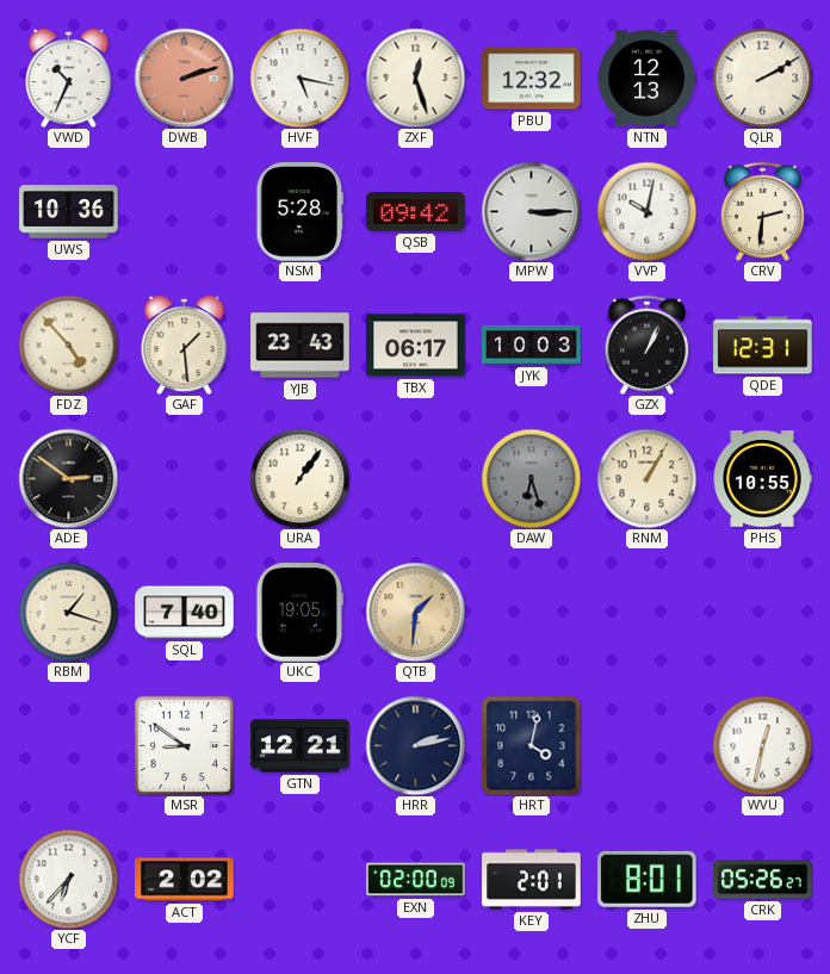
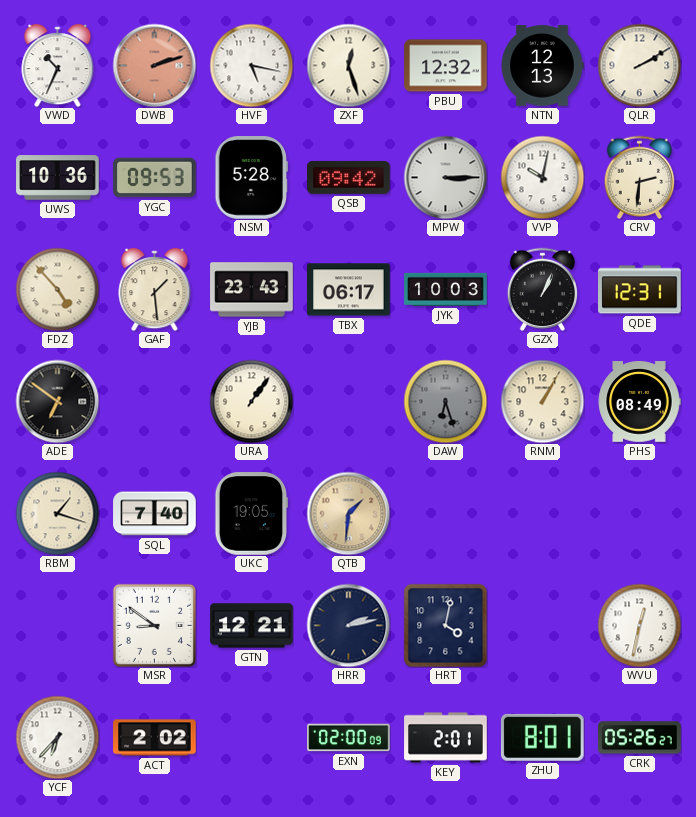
YGC: none -> 09:53 (155, 178)
ADE: 2:51 -> 6:51 (57, 401)
PHS: 10:55 -> 08:49 (639, 402)
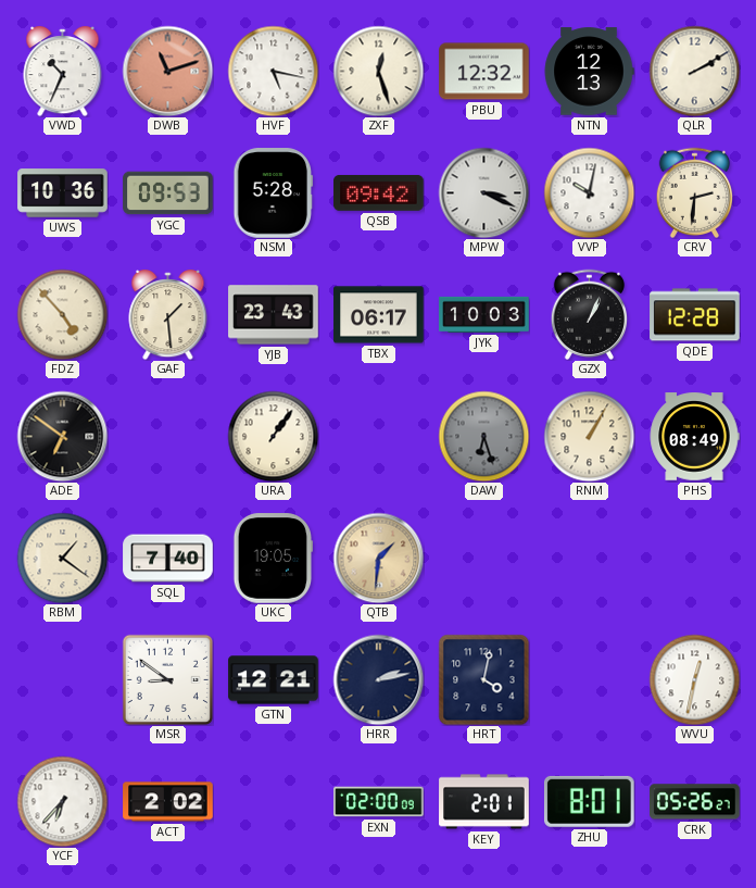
DWB: 2:12 -> 11:12 (167, 71)
MPW: 3:15 -> 3:19 (483, 192)
QDE: 12:31 -> 12:28 (695, 315)
RBM: 1:18 -> 1:21 (62, 558)
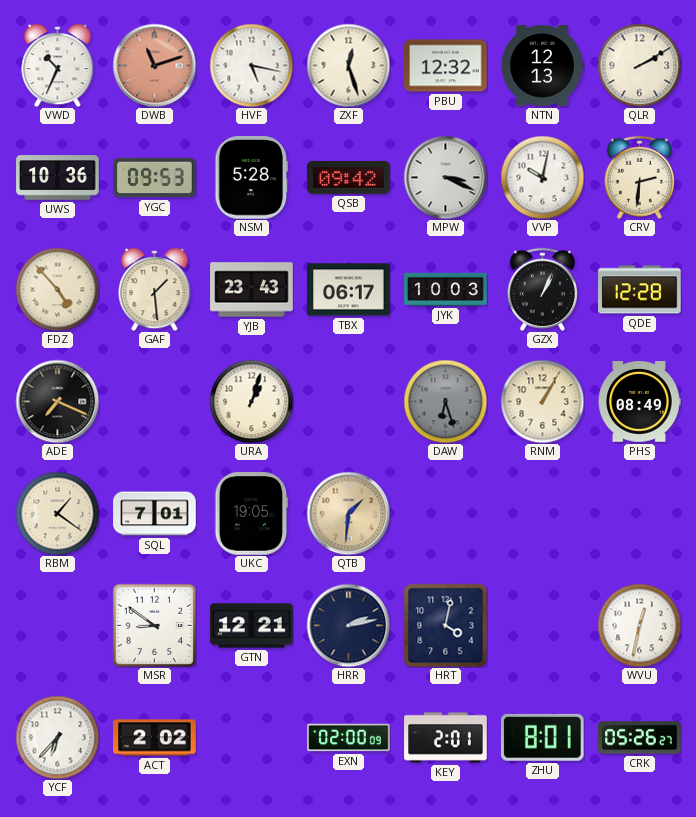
ADE: 6:51 -> 7:19 (57, 401)
URA: 1:06 -> 1:03 (251, 401)
SQL: 7:40 -> 7:01 (155, 514)
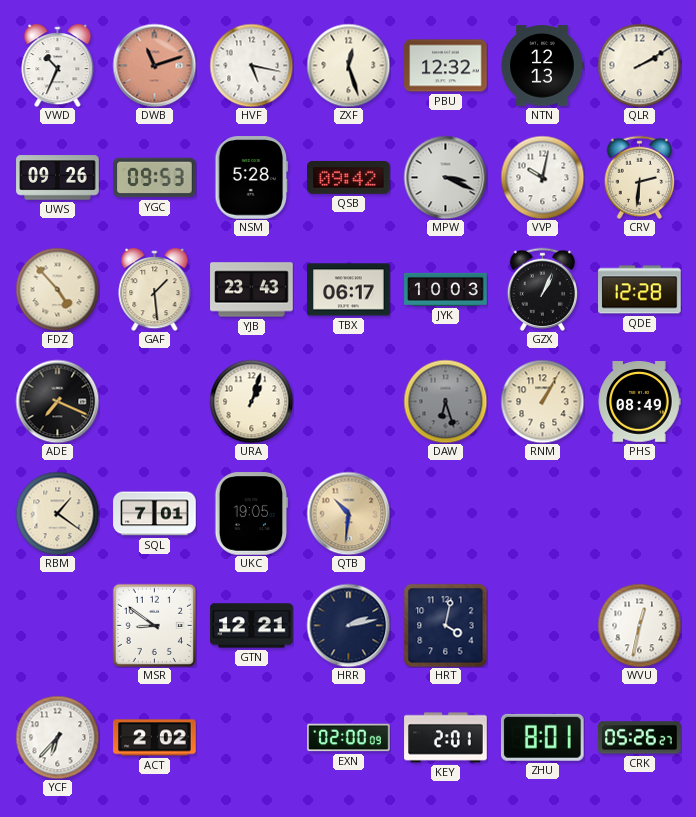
UWS: 10:36 -> 09:26 (58, 178)
QTB: 1:31 -> 10:31 (348, 513)
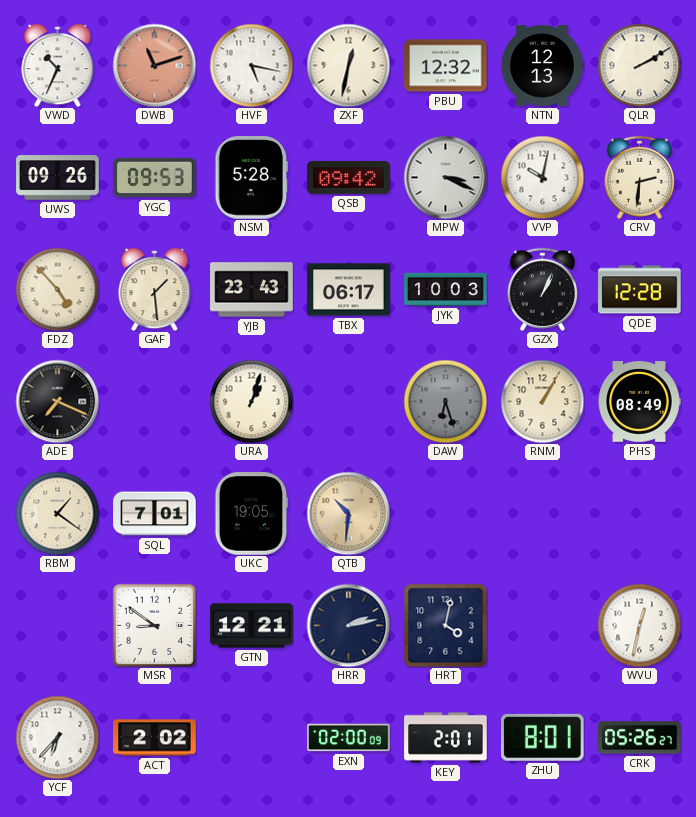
ZXF: 12:27 -> 12:32 (348, 65)
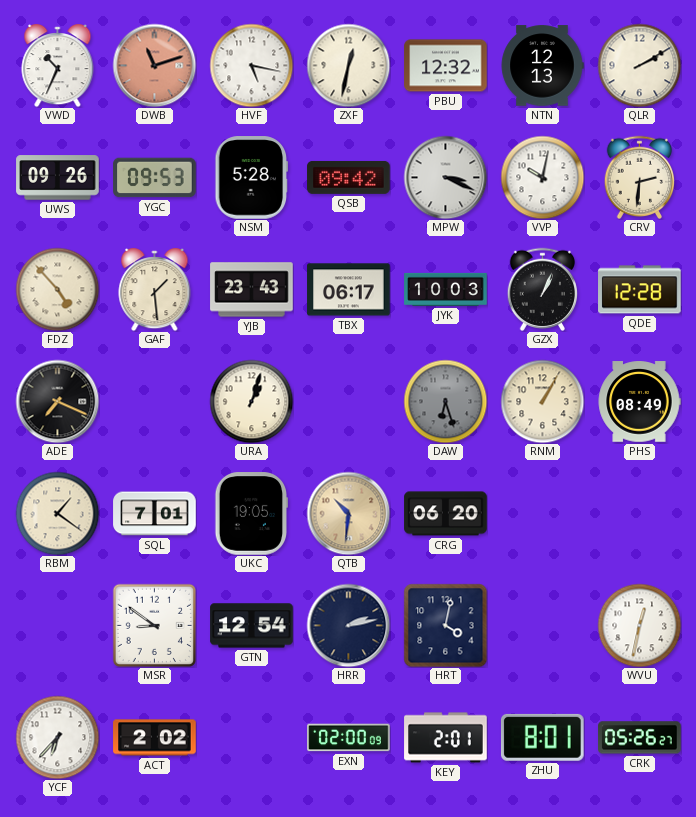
CRG: none -> 06:20 (446, 514)
GTN: 12:21 -> 12:54 (252, 626)
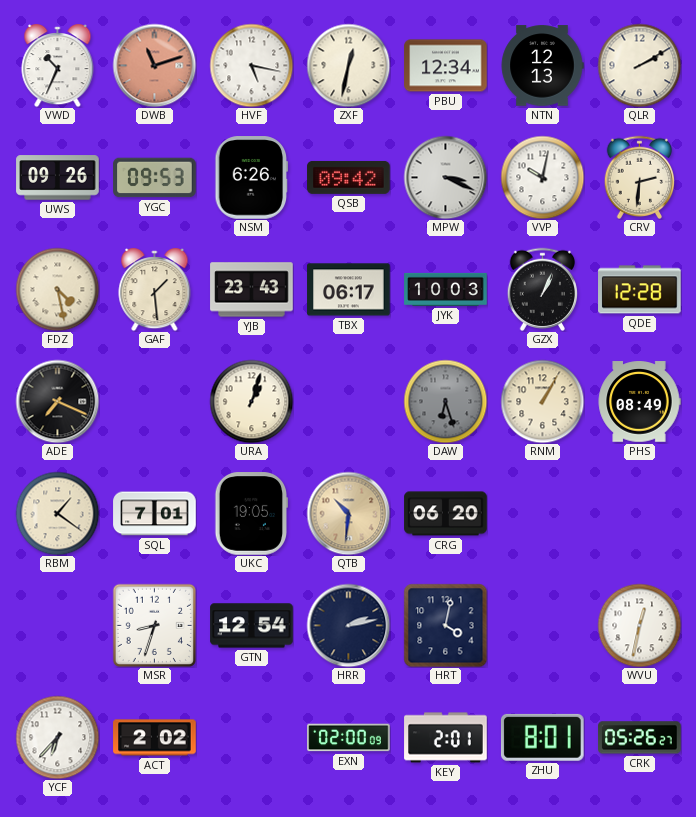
PBU: 12:32 -> 12:34 (446, 66)
NSM: 5:28 -> 6:26 (252, 178)
FDZ: 4:53 -> 4:28 (57, 289)
MSR: 8:51 -> 8:33 (154, 625)
